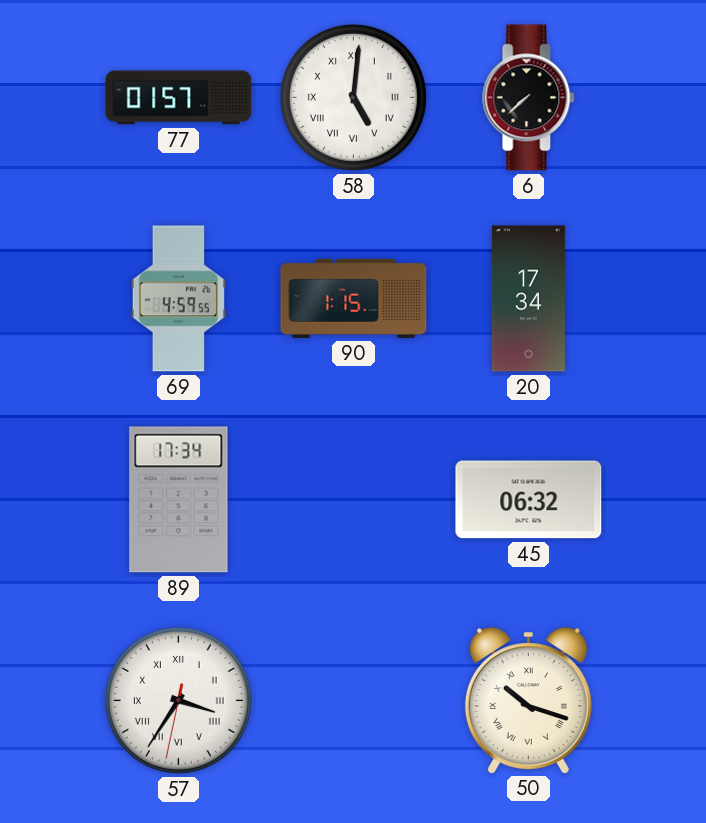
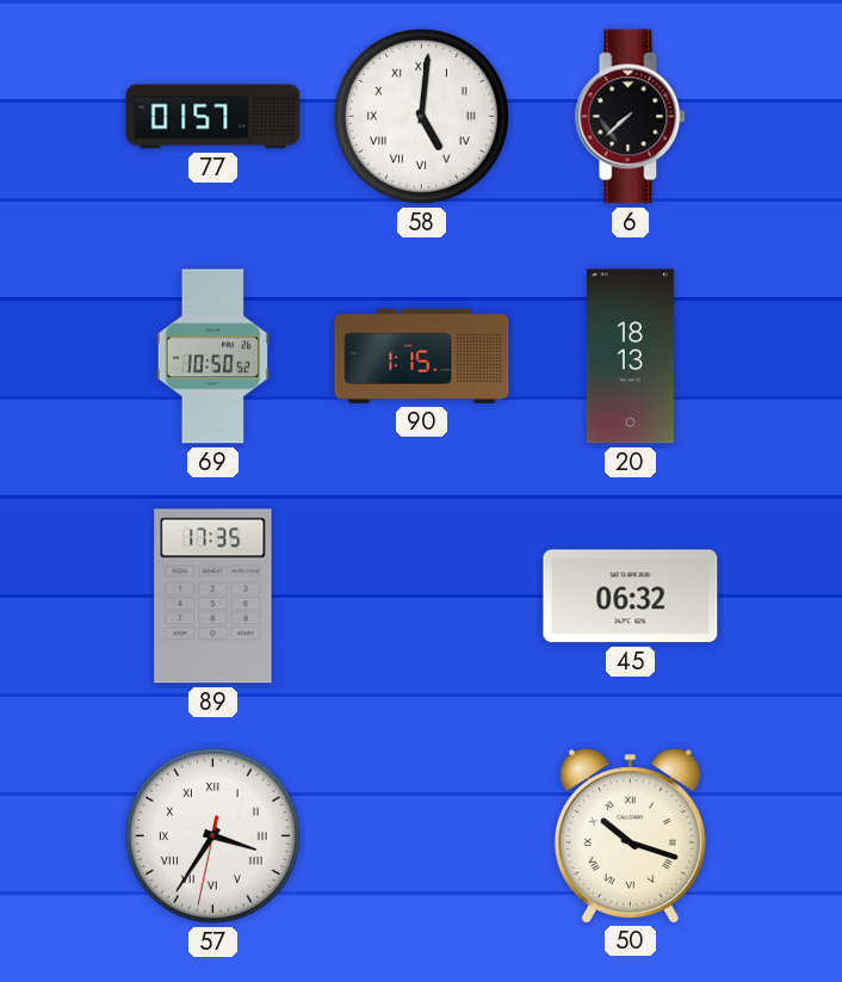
69: 4:59 -> 10:50 (212, 357)
20: 17:34 -> 18:13 (630, 357)
89: 17:34 -> 17:35 (213, 597)
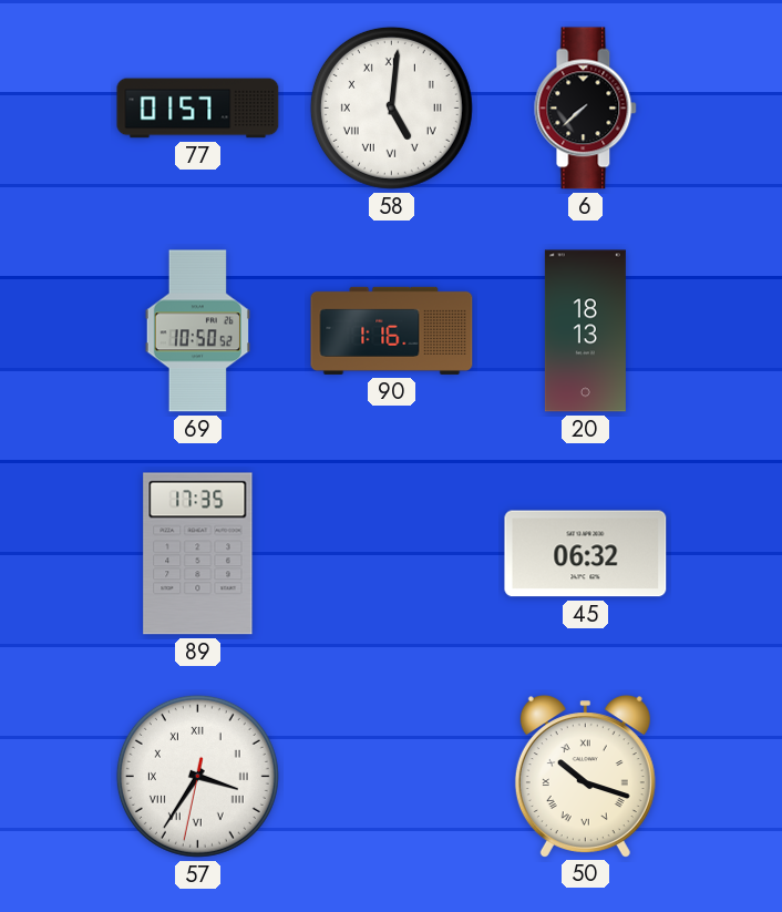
90: 1:15 -> 1:16 (392, 330)
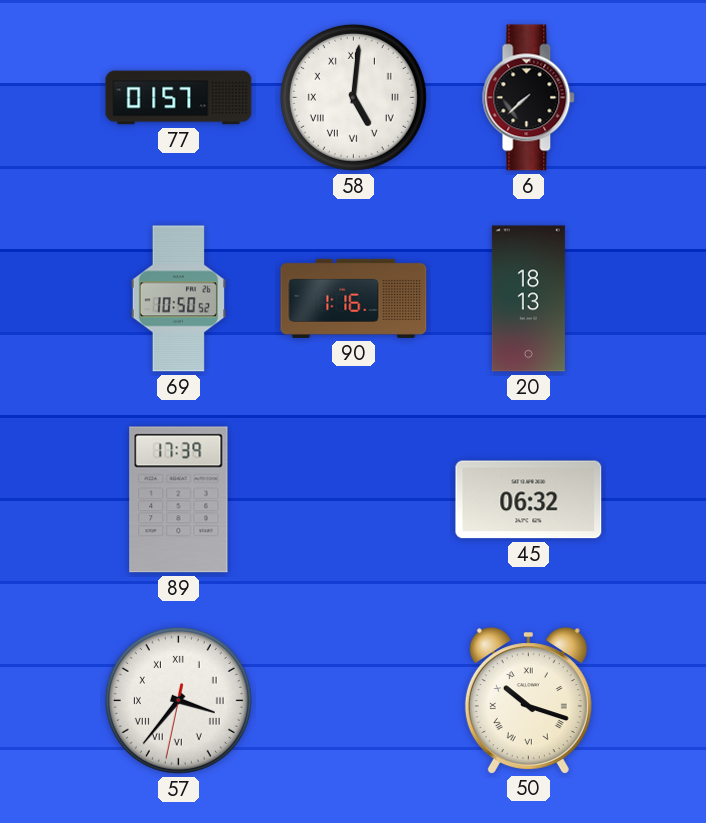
89: 17:35 -> 17:39 (179, 500)
57: 3:35 -> 3:36 (178, 700)
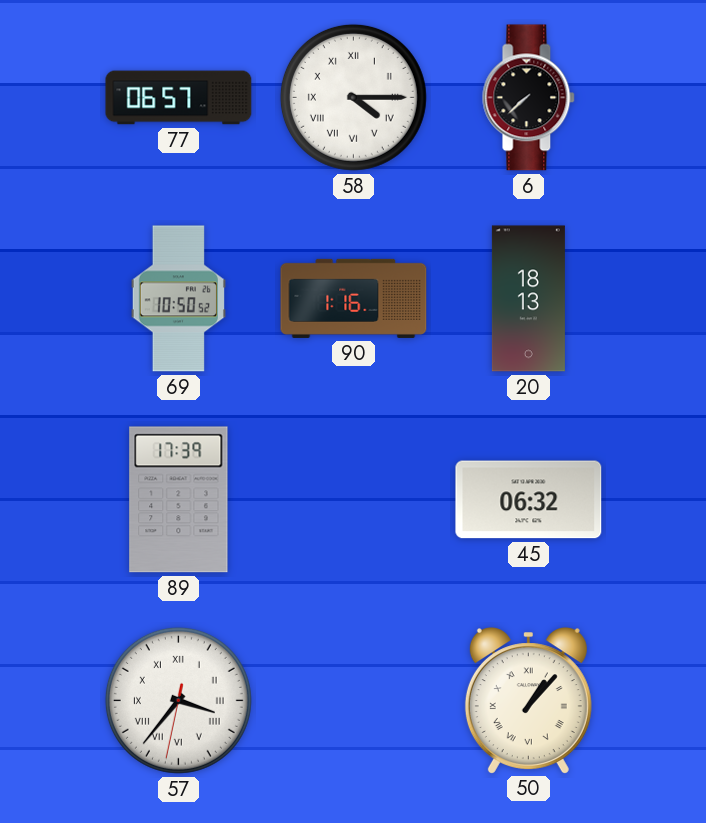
77: 01:57 -> 06:57 (179, 98)
58: 5:01 -> 4:15 (353, 97)
50: 10:18 -> 1:07 (528, 700)
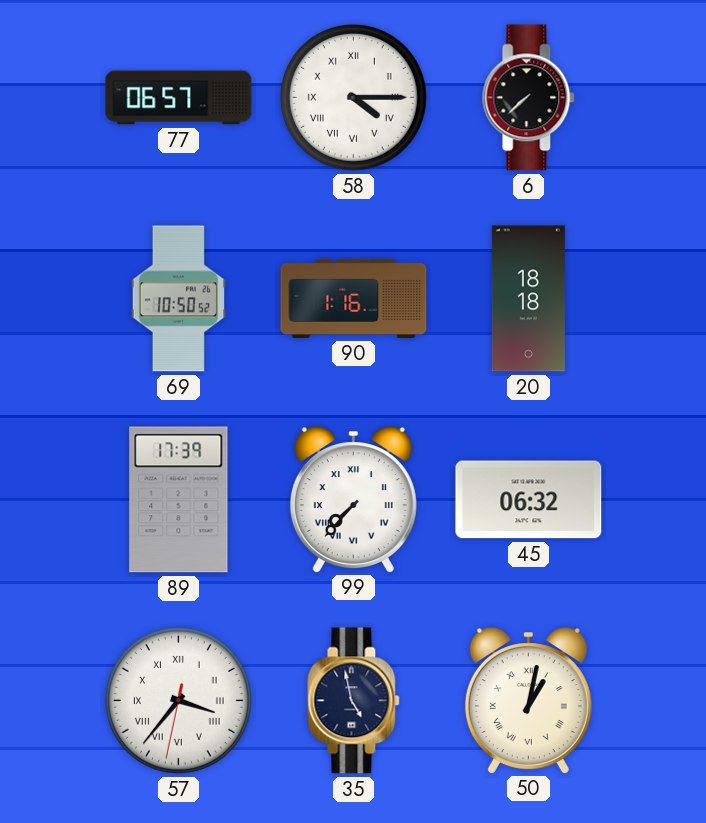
20: 18:13 -> 18:18 (528, 299)
99: none -> 7:37 (353, 499)
35: none -> 4:58 (354, 701)
50: 1:07 -> 1:02 (528, 700)
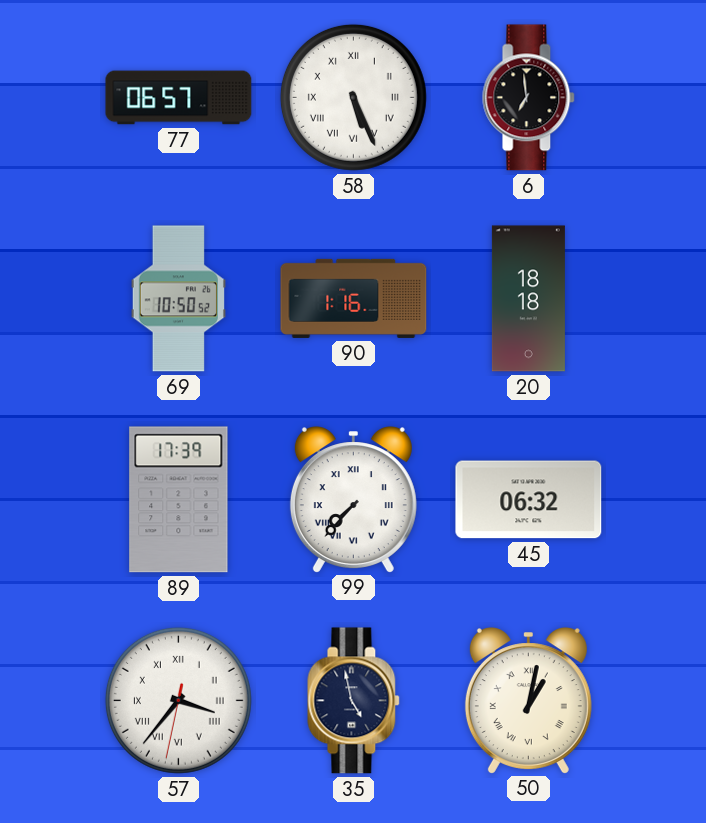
58: 4:15 -> 5:26 (353, 97)
6: 7:38 -> 6:59 (529, 98)
